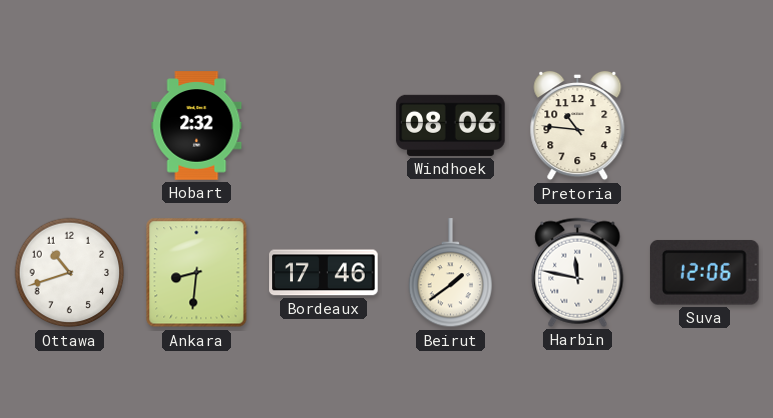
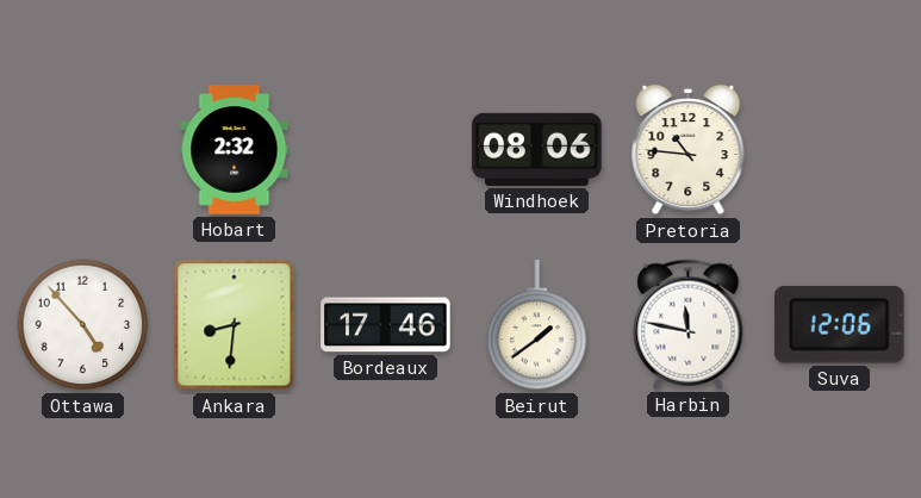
Ottawa: 10:42 -> 4:53 (83, 325)
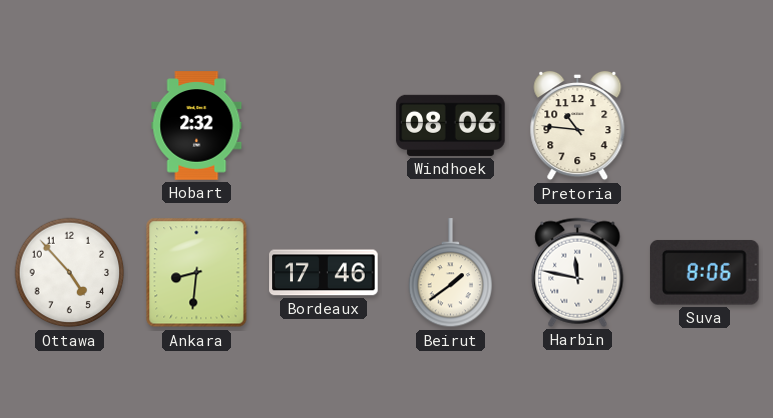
Suva: 12:06 -> 8:06 (704, 272)
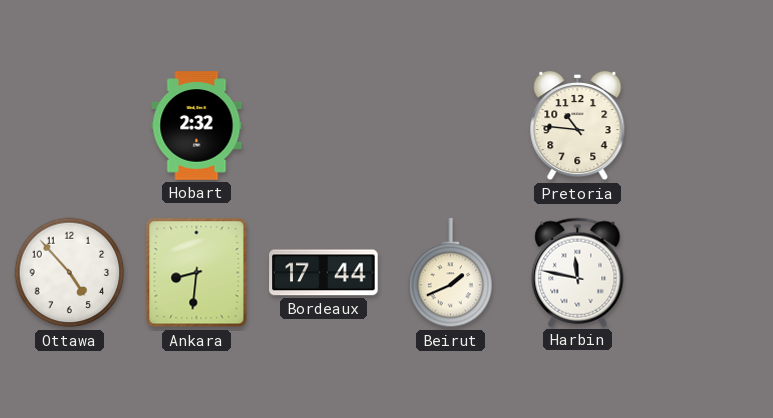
Windhoek: 08:06 -> none (451, 125)
Bordeaux: 17:46 -> 17:44 (324, 273)
Beirut: 1:39 -> 1:41 (451, 273)
Suva: 8:06 -> none (704, 272)
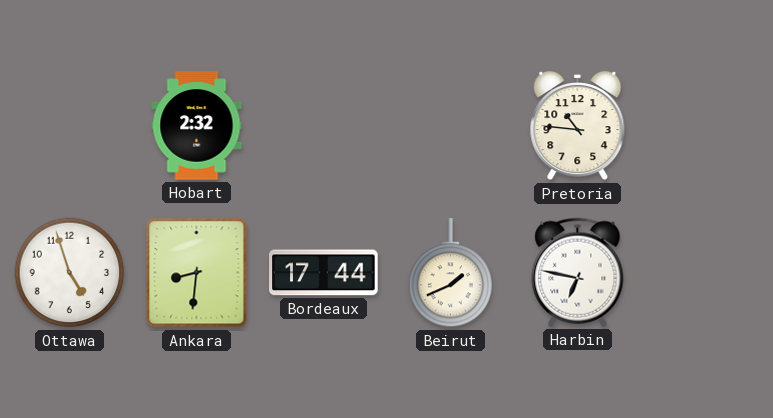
Ottawa: 4:53 -> 4:57 (70, 273)
Harbin: 11:47 -> 6:47 (578, 272)
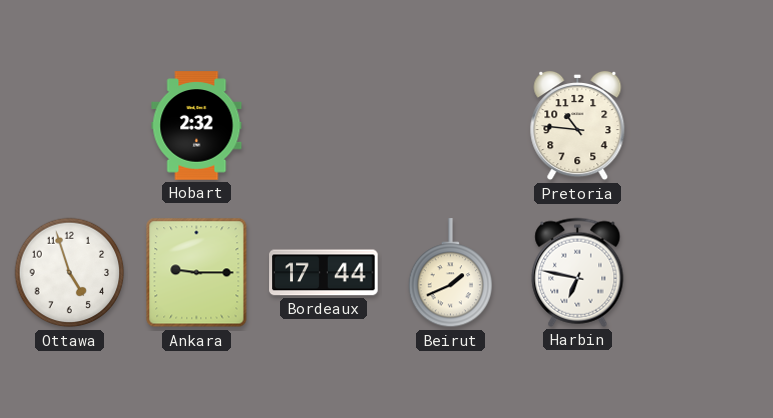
Ankara: 8:31 -> 9:15 (197, 273)
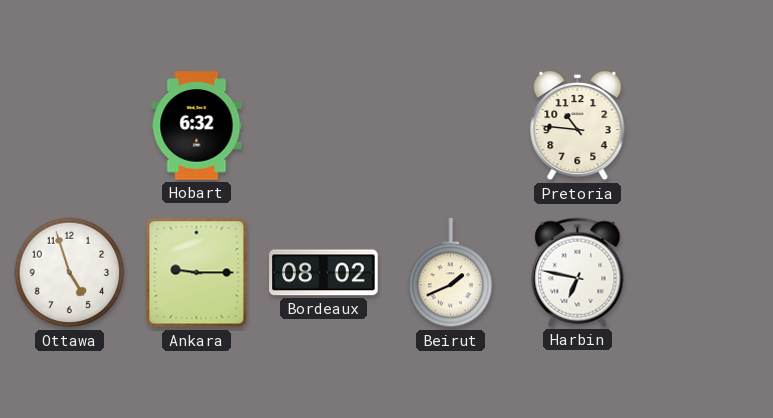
Hobart: 2:32 -> 6:32 (197, 126)
Bordeaux: 17:44 -> 08:02 (324, 273)
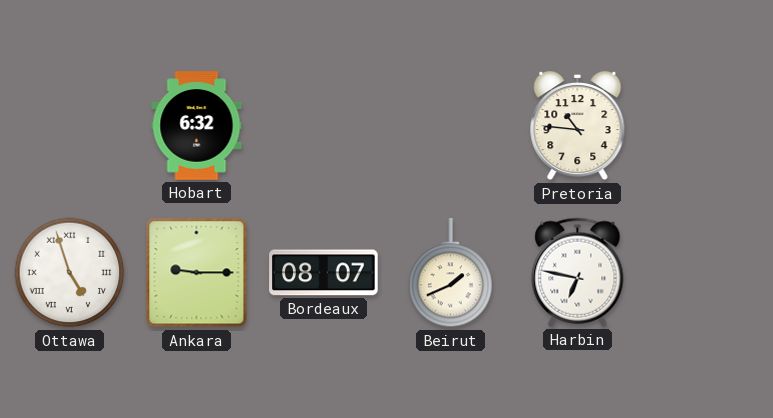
Ottawa numerals: Arabic -> Roman (70, 273)
Bordeaux: 08:02 -> 08:07 (324, 273)
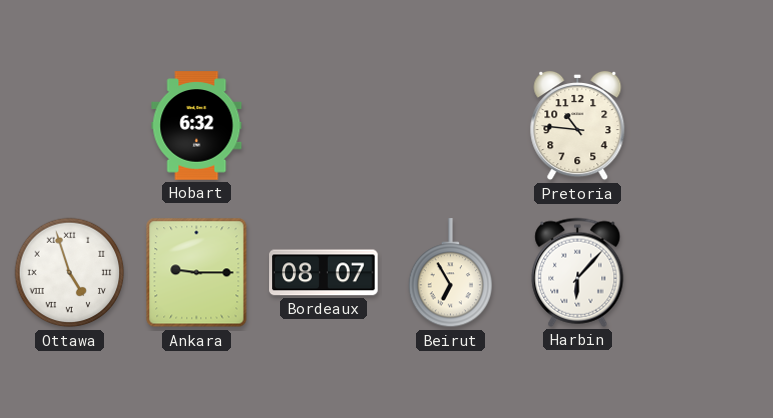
Beirut: 1:41 -> 6:55 (451, 273)
Harbin: 6:47 -> 6:07 (578, 272)
